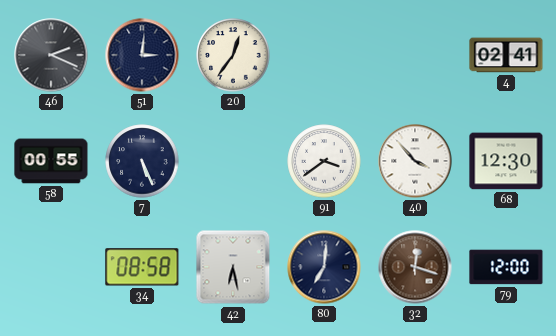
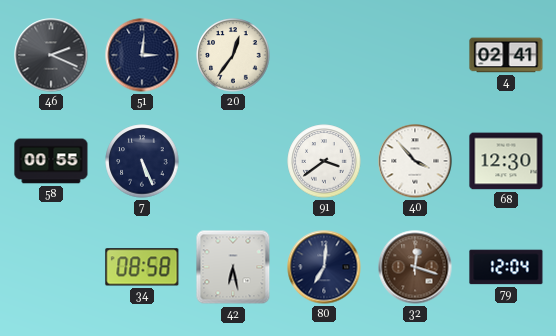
79: 12:00 -> 12:04 (506, 267)
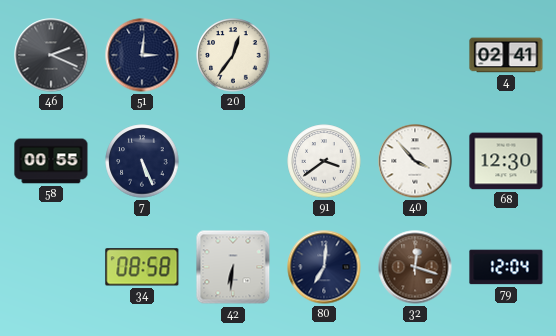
42: 6:28 -> 6:31 (233, 267)
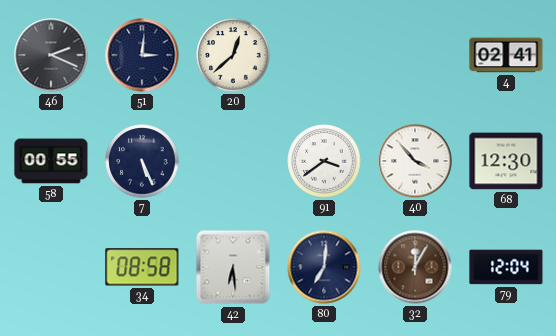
20: 12:36 -> 12:38 (233, 55)
42: 6:31 -> 6:29 (233, 267)
32: 12:18 -> 12:05 (415, 267)
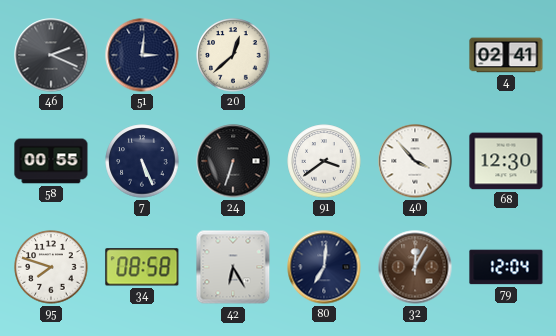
24: none -> 6:33 (233, 161)
95: none -> 7:48 (51, 267)
42: 6:29 -> 6:25 (233, 267)
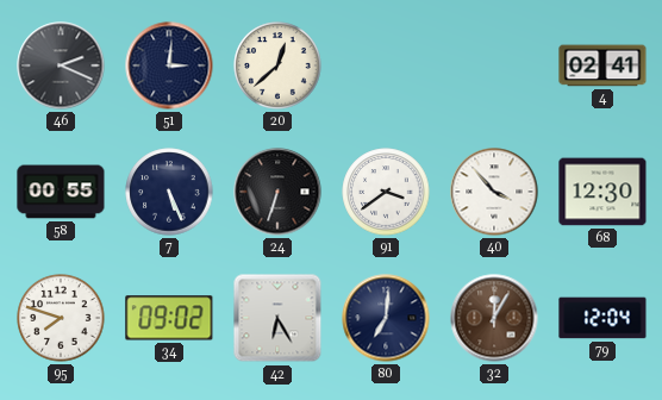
34: 08:58 -> 09:02 (169, 318)
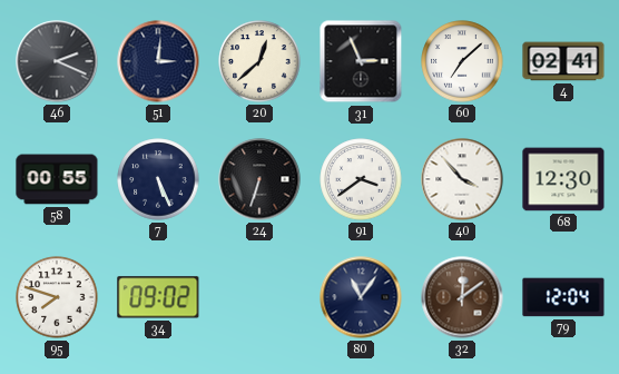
31: none -> 2:56 (361, 61)
60: none -> 7:08 (462, 61)
42: 6:25 -> none (277, 318)
80: 7:01 -> 11:06 (361, 297)
32: 12:05 -> 12:09 (462, 297)
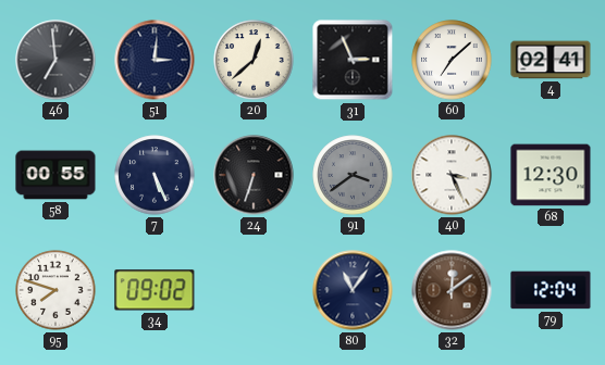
46: 2:19 -> 6:59 (55, 60)
91 dial: white -> grey (353, 175)
40: 3:53 -> 3:26 (452, 175)
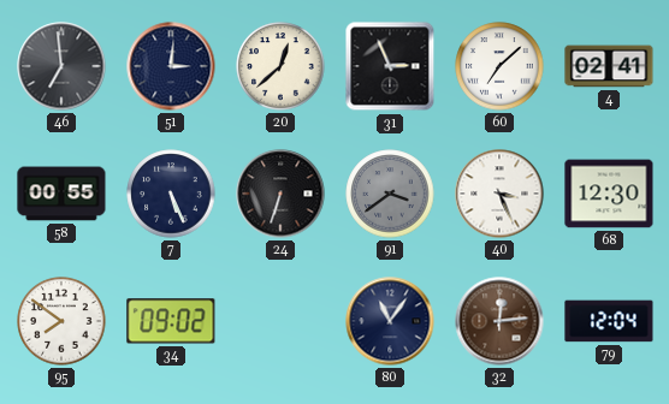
95: 7:48 -> 7:51 (61, 321)
32: 12:09 -> 12:14 (499, 321)
